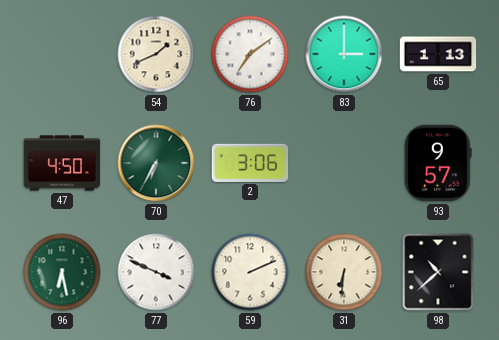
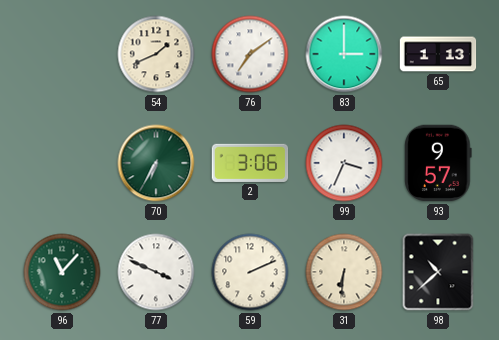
47: 4:50 -> none (62, 163)
99: none -> 3:34 (344, 163)
96: 6:28 -> 11:07 (62, 272)
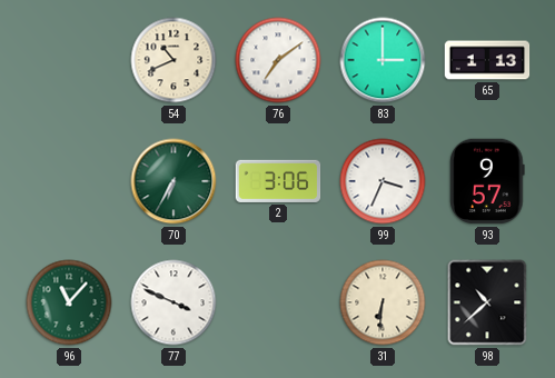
54: 1:41 -> 10:41 (174, 60)
59: 2:11 -> none (250, 272)
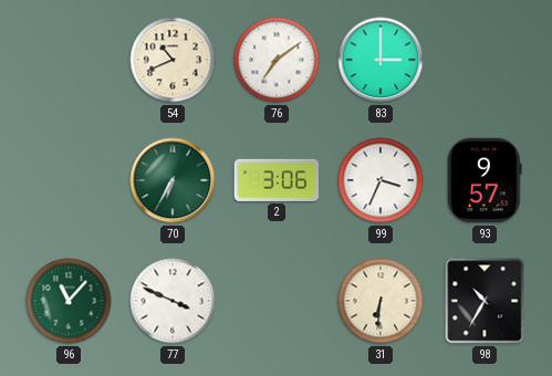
65: 1:13 -> none (487, 60)
98: 10:38 -> 10:35 (485, 301)
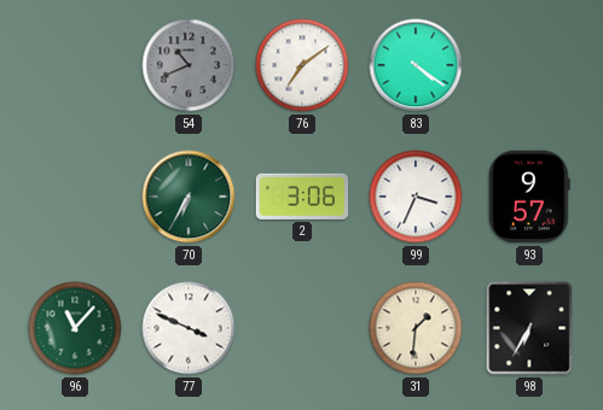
54 dial: cream -> grey (189, 65)
83: 3:00 -> 4:21 (416, 65)
31: 6:31 -> 1:31 (416, 328)
98: 10:35 -> 6:35 (529, 328)
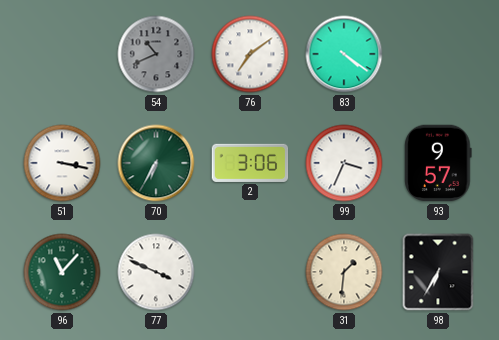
51: none -> 3:17 (62, 163)
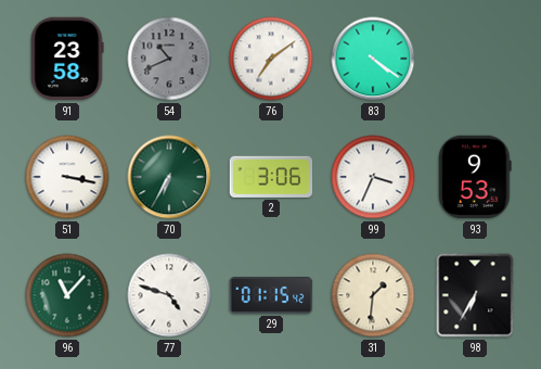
91: none -> 23:58 (67, 59)
93: 9:57 -> 9:53 (475, 177)
77: 3:49 -> 4:48 (169, 295)
29: none -> 01:15 (271, 295)
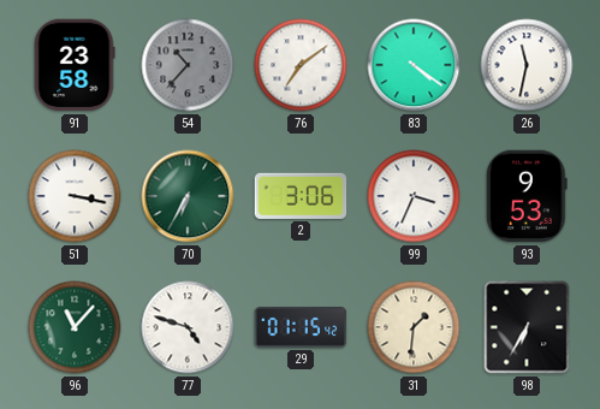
54: 10:41 -> 10:37 (188, 65)
26: none -> 11:32 (527, 65)
